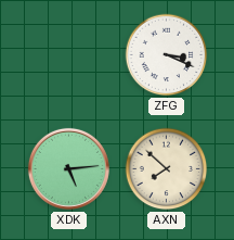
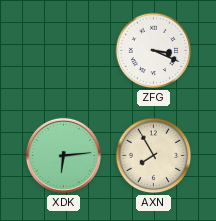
XDK: 5:14 -> 6:14 (63, 155)
AXN: 7:52 -> 7:55 (154, 156)
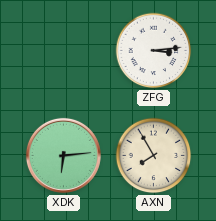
ZFG: 3:19 -> 3:14 (154, 51)
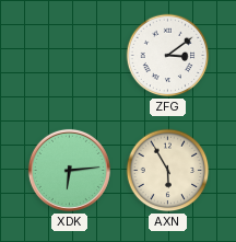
ZFG: 3:14 -> 3:09 (168, 56)
AXN: 7:55 -> 5:55 (168, 171)
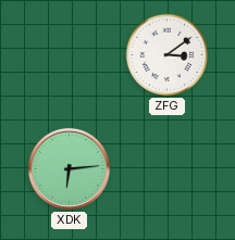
AXN: 5:55 -> none (168, 171)
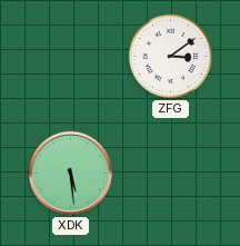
XDK: 6:14 -> 5:29 (70, 173)
